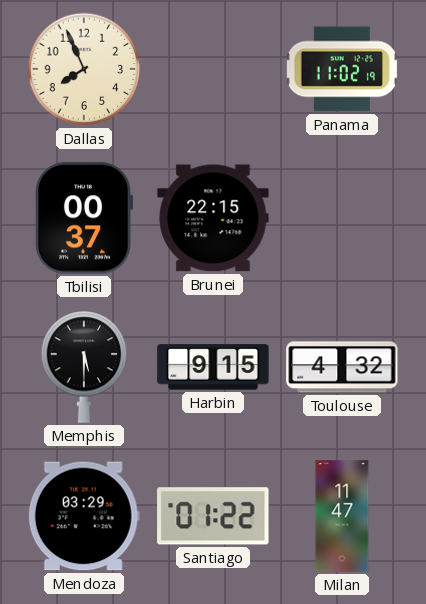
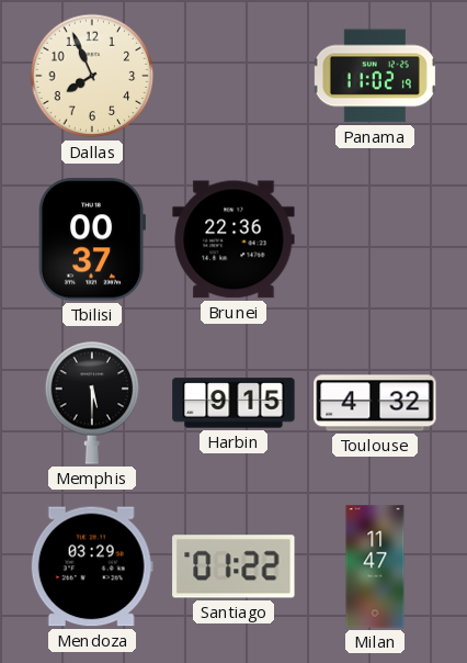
Brunei: 22:15 -> 22:36 (233, 239)
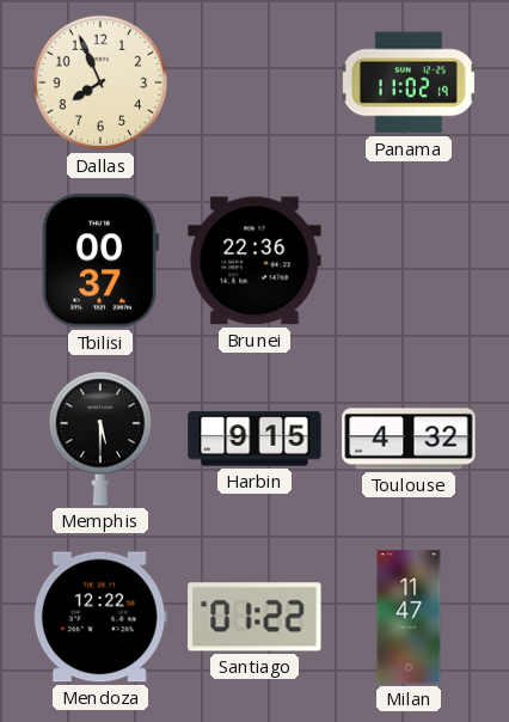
Mendoza: 03:29 -> 12:22 (100, 617)
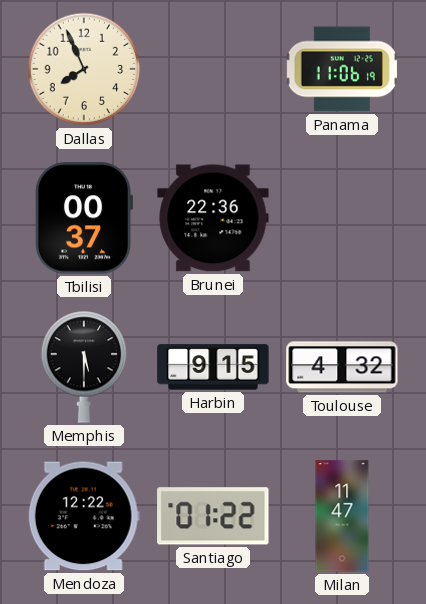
Panama: 11:02 -> 11:06 (342, 69)
